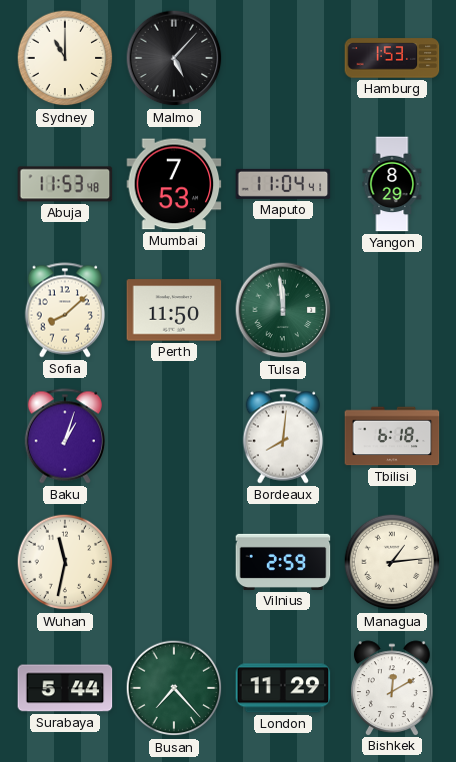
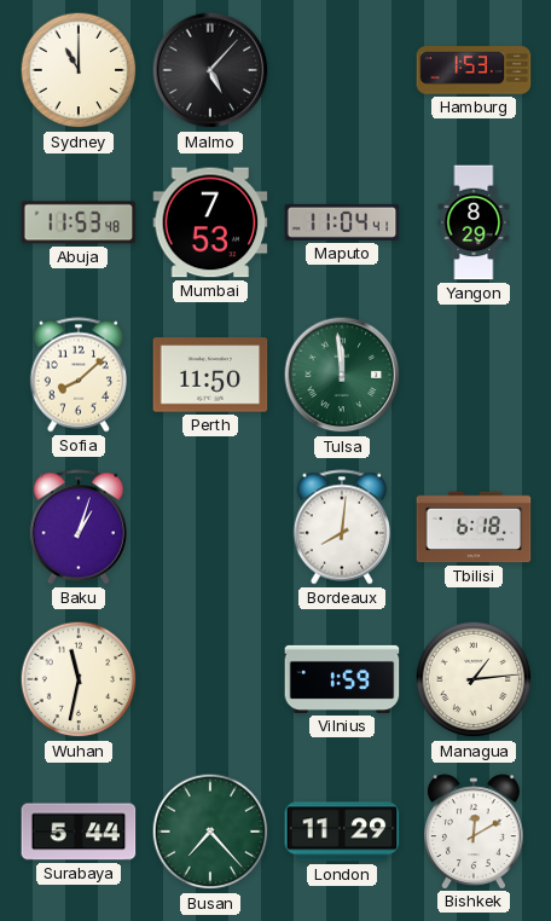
Vilnius: 2:59 -> 1:59 (342, 679)
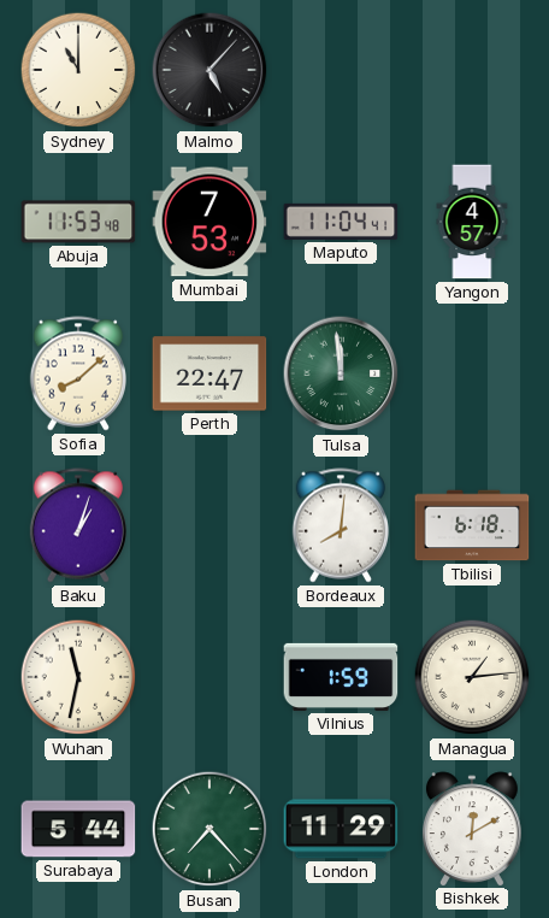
Hamburg: 1:53 -> none (474, 70)
Yangon: 8:29 -> 4:57 (472, 222)
Perth: 11:50 -> 22:47 (209, 373)
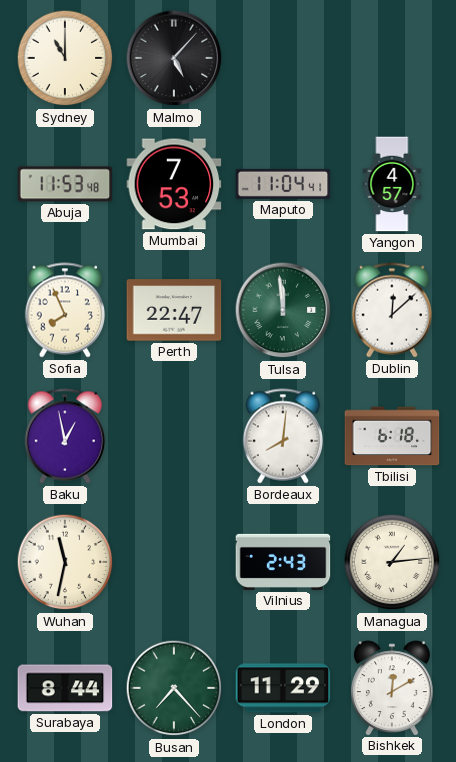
Sofia: 8:08 -> 7:56 (64, 310)
Dublin: none -> 12:08 (391, 310)
Baku: 1:03 -> 12:58 (64, 436)
Vilnius: 1:59 -> 2:43 (283, 562)
Surabaya: 5:44 -> 8:44 (65, 688)
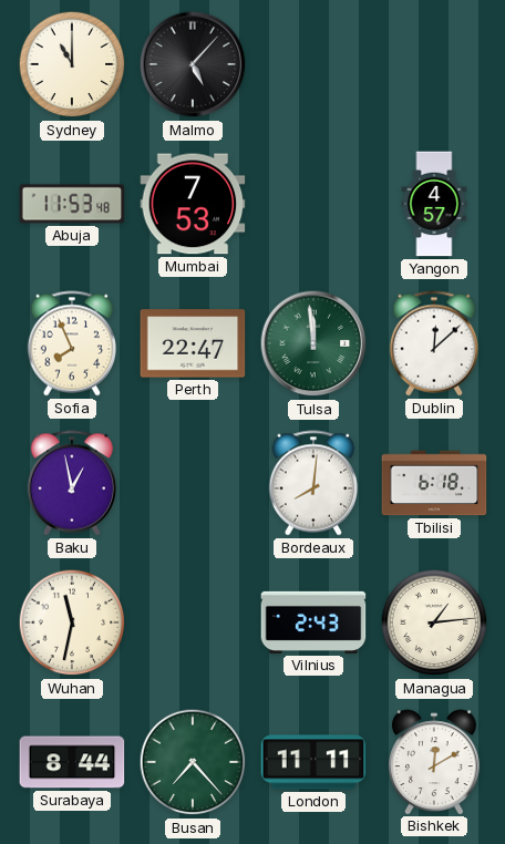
Maputo: 11:04 -> none (283, 184)
London: 11:29 -> 11:11 (313, 762)
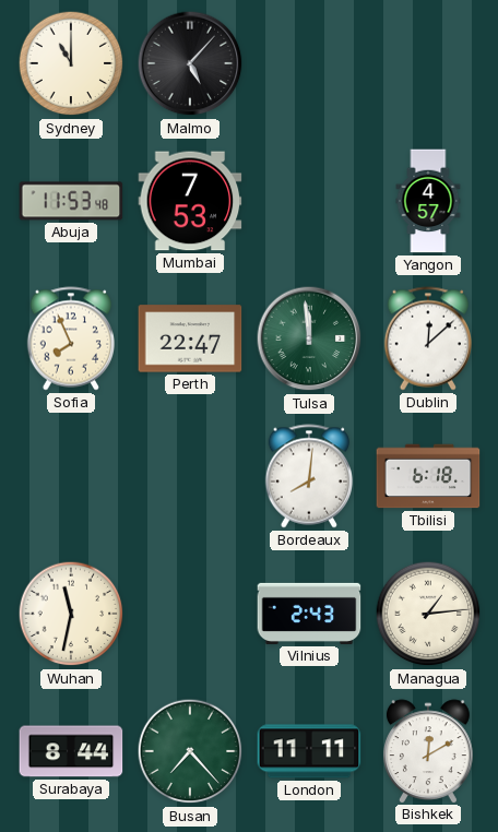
Baku: 12:58 -> none (71, 483)
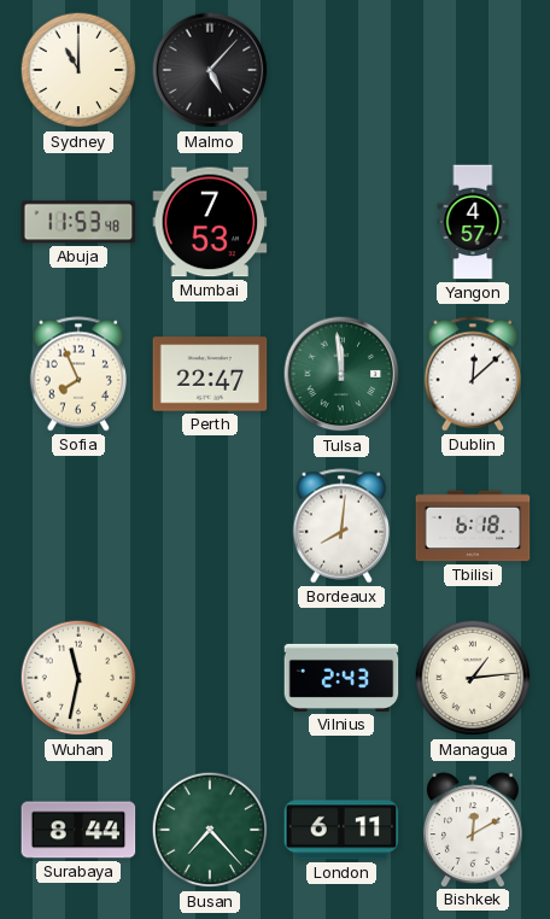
London: 11:11 -> 6:11 (341, 830)
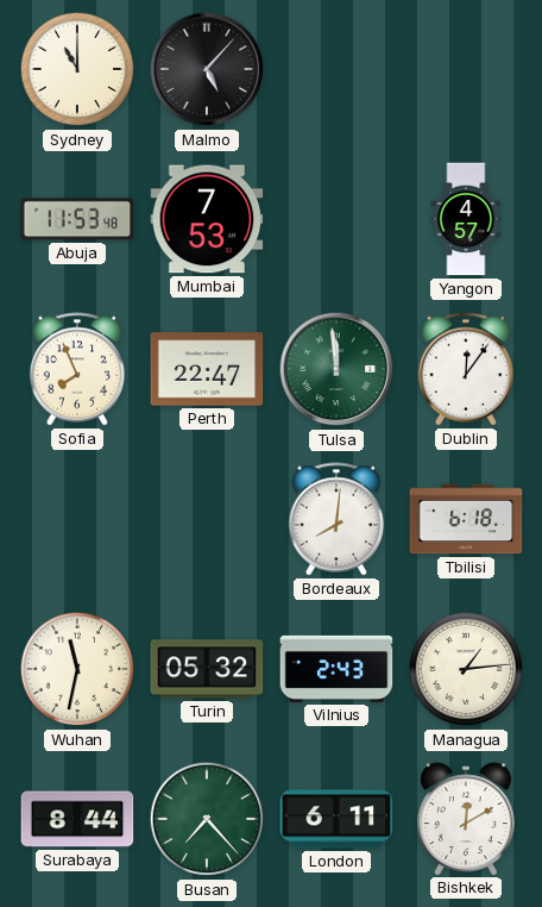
Dublin: 12:08 -> 12:06 (465, 369)
Turin: none -> 05:32 (207, 669)
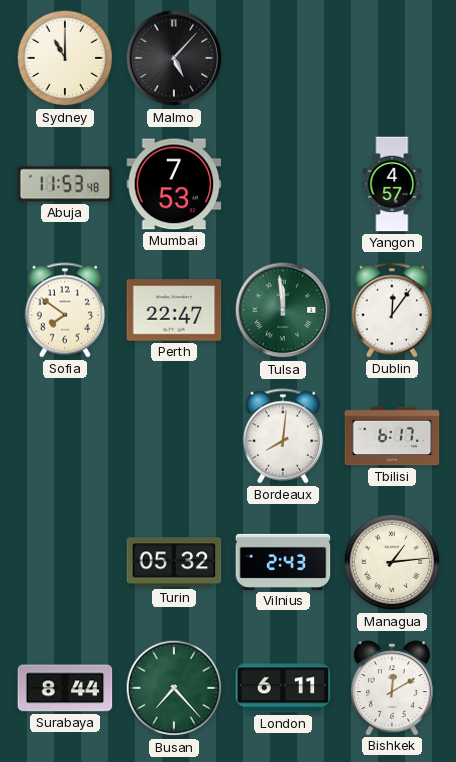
Sofia: 7:56 -> 7:51 (64, 310)
Tbilisi: 6:18 -> 6:17 (392, 436)
Wuhan: 11:32 -> none (77, 669)
